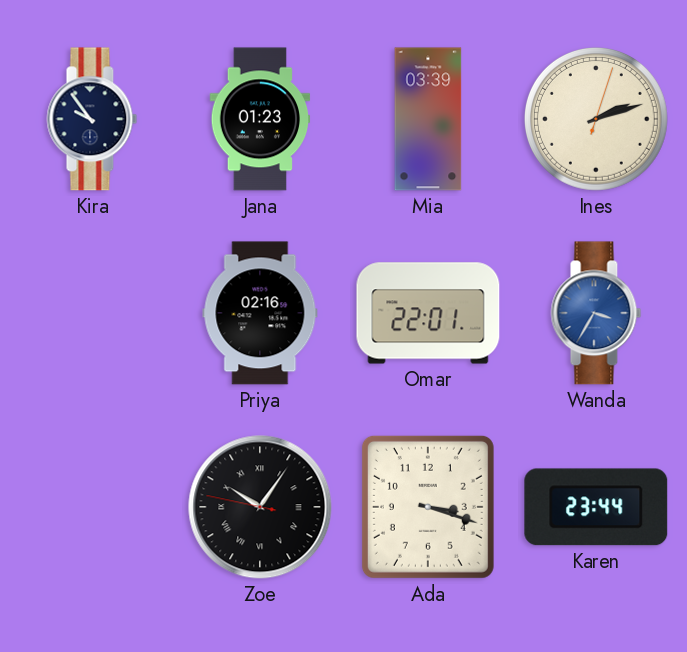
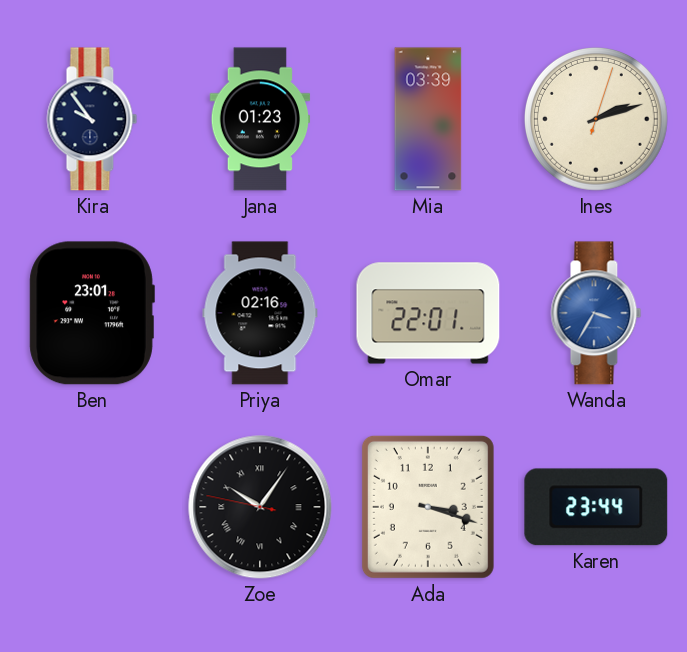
Ben: none -> 23:01 (92, 313)
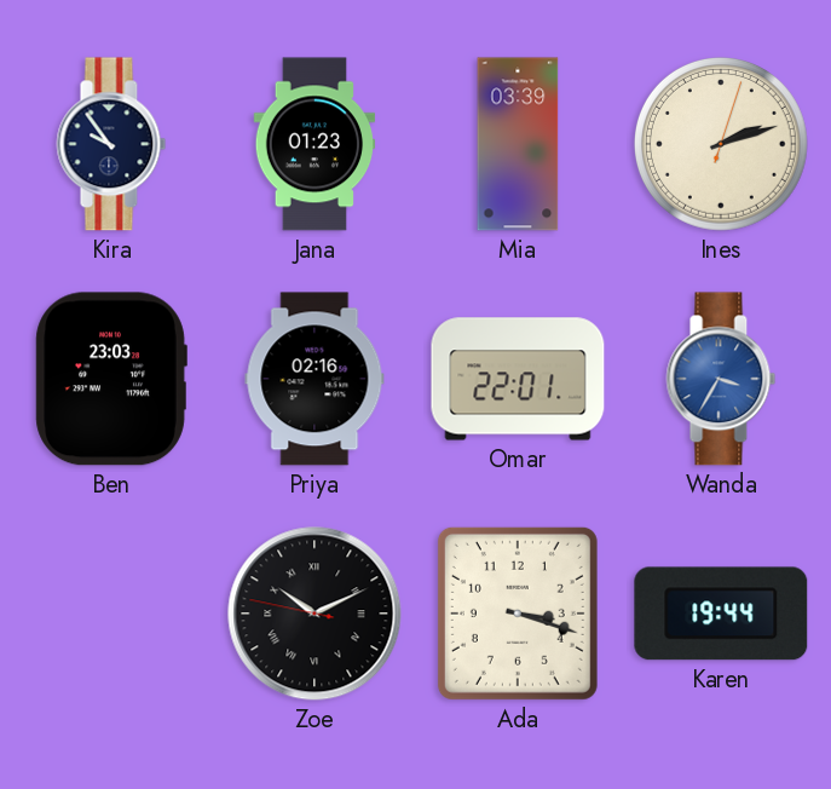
Ben: 23:01 -> 23:03 (111, 379)
Zoe: 10:05 -> 10:10 (314, 614)
Karen: 23:44 -> 19:44 (721, 614)
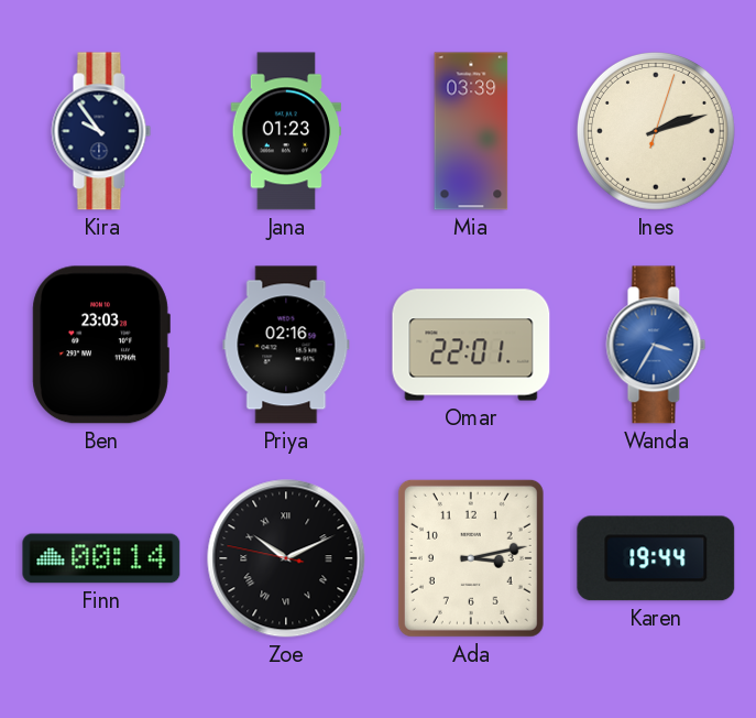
Finn: none -> 00:14 (101, 558)
Ada: 3:18 -> 3:13 (471, 558)
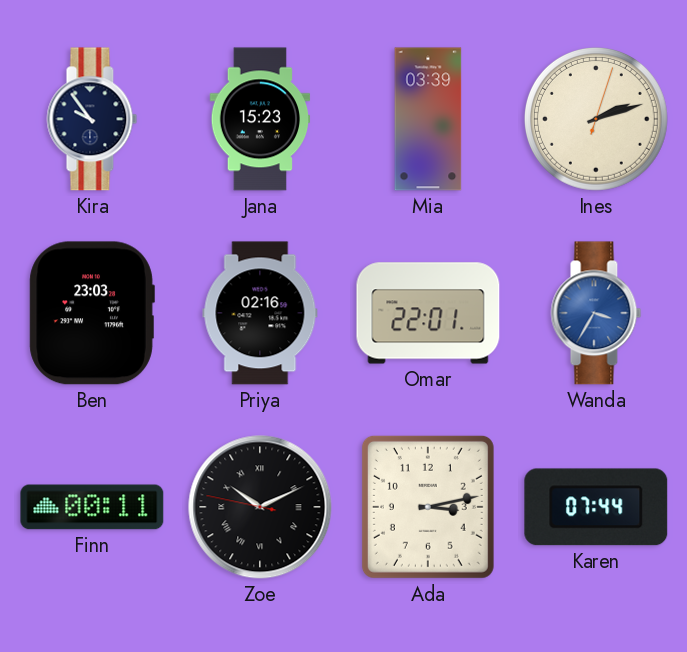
Jana: 01:23 -> 15:23 (260, 119)
Finn: 00:14 -> 00:11 (92, 507)
Karen: 19:44 -> 07:44 (596, 507)
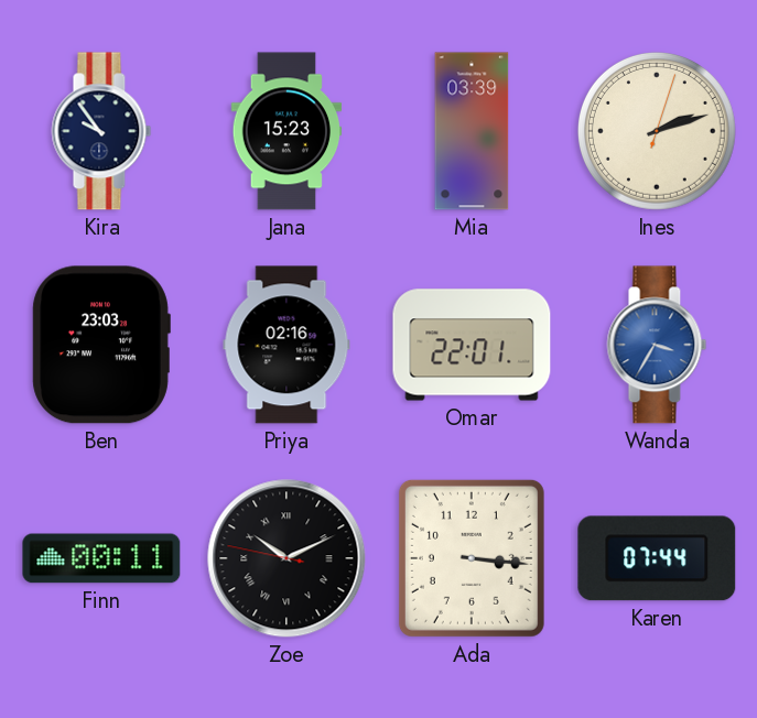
Ada: 3:13 -> 3:16 (472, 558)
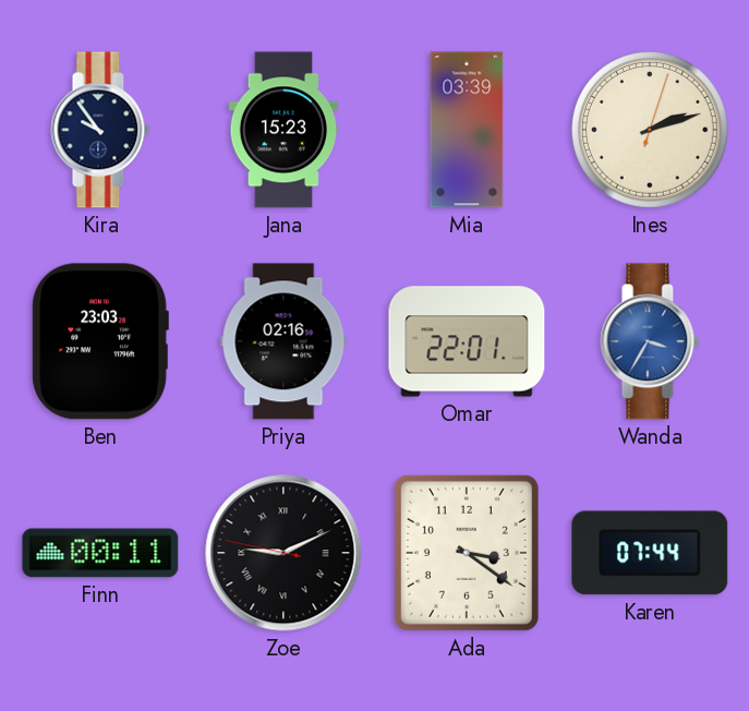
Zoe: 10:10 -> 9:10 (283, 553)
Ada: 3:16 -> 3:21 (467, 553)
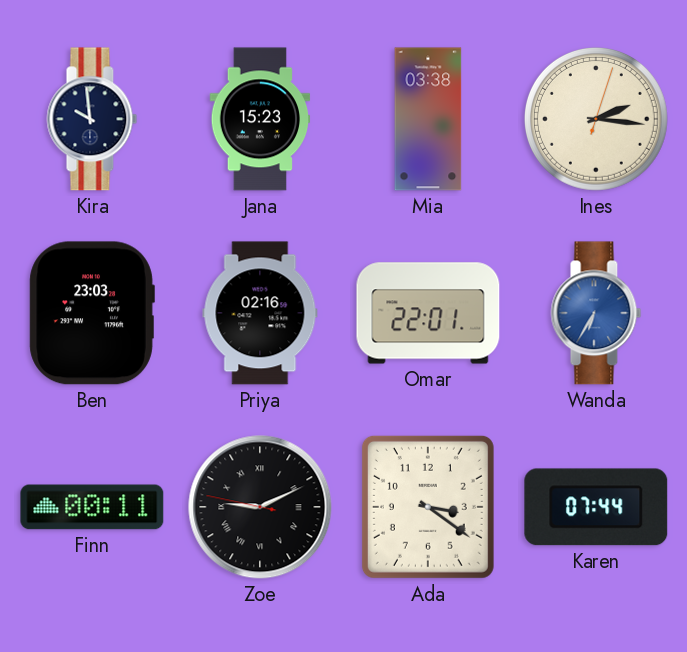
Kira: 9:54 -> 9:59 (92, 119)
Mia: 03:39 -> 03:38 (428, 119)
Ines: 2:12 -> 2:16 (596, 119)
Wanda: 3:35 -> 6:35 (596, 313)
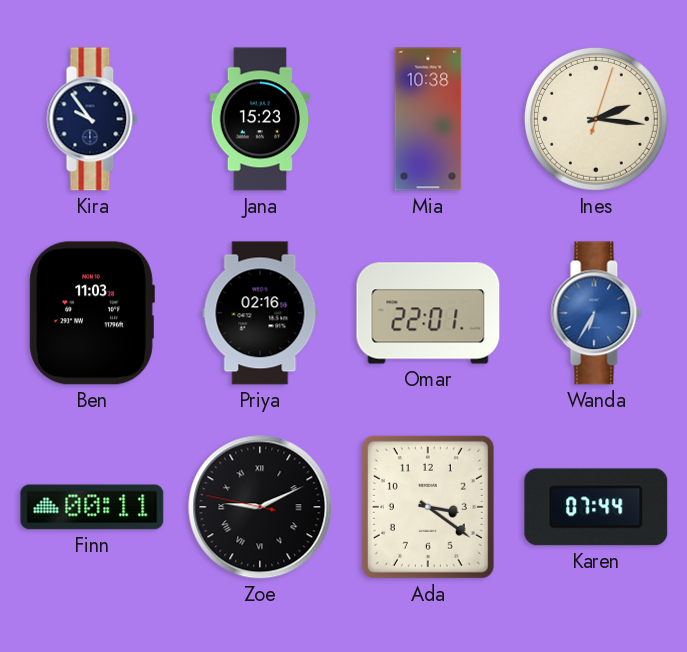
Kira: 9:59 -> 9:54 (92, 119)
Mia: 03:38 -> 10:38 (428, 119)
Ben: 23:03 -> 11:03 (92, 313)
